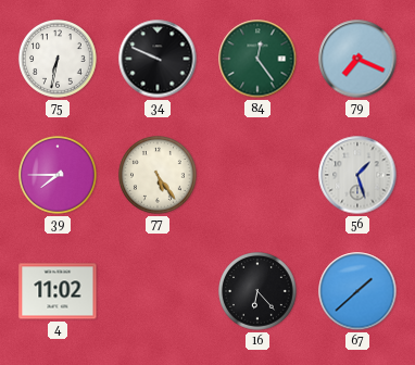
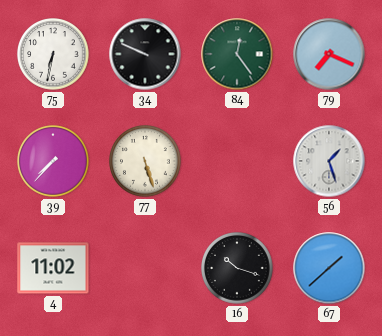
39: 7:45 -> 7:37 (53, 161)
77: 5:24 -> 5:27 (145, 161)
16: 6:23 -> 10:18 (237, 268)
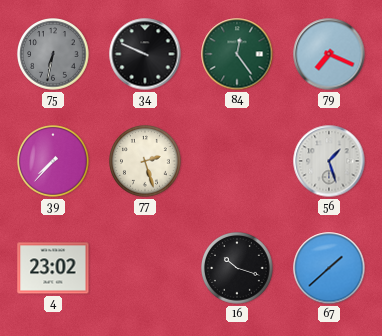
75 dial: white -> grey (53, 54)
77: 5:27 -> 2:27 (145, 161)
4: 11:02 -> 23:02 (53, 268)
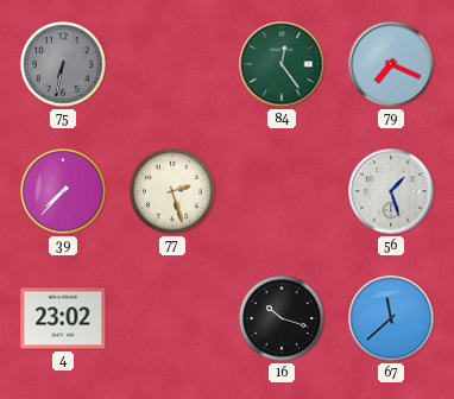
34: 9:49 -> none (145, 54)
67: 1:38 -> 11:38 (391, 318)
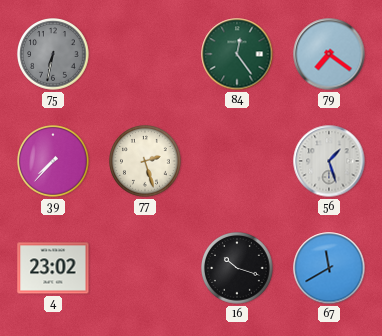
79: 7:19 -> 7:21 (329, 54)
67: 11:38 -> 11:40 (329, 268)
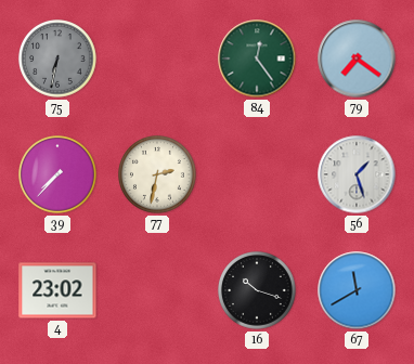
77: 2:27 -> 2:32 (157, 174)
